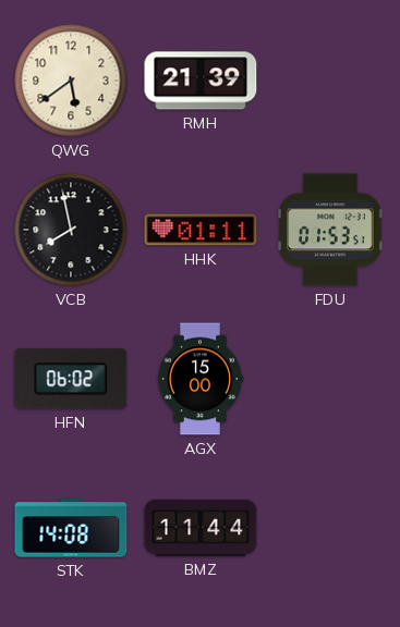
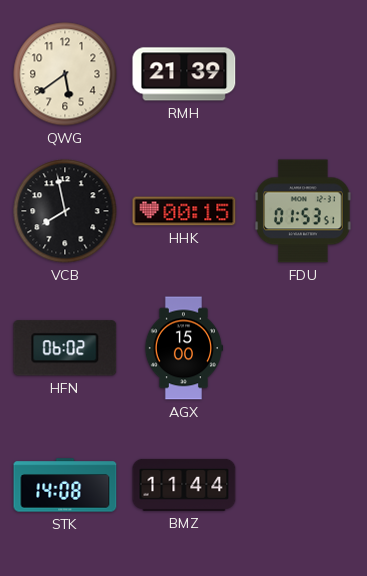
HHK: 01:11 -> 00:15 (184, 211)
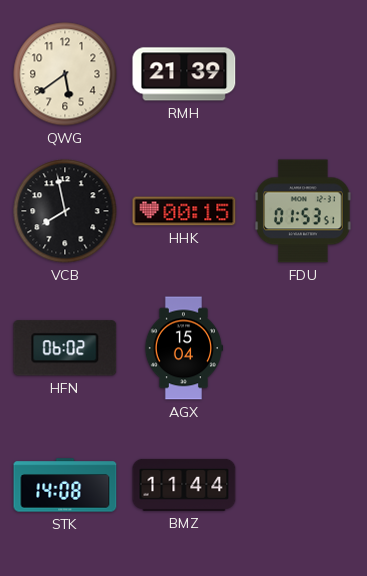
AGX: 15:00 -> 15:04 (184, 348)
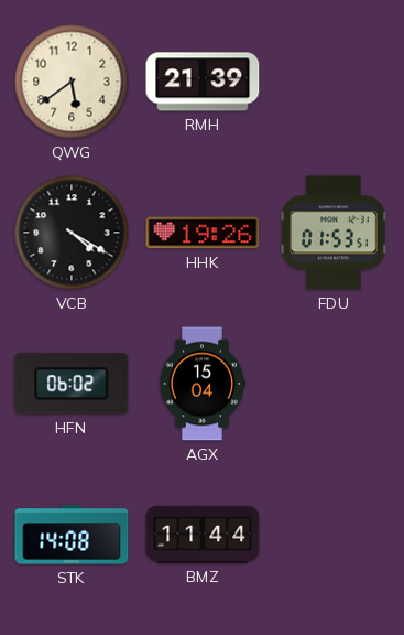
VCB: 7:58 -> 4:20 (72, 233)
HHK: 00:15 -> 19:26 (203, 233)
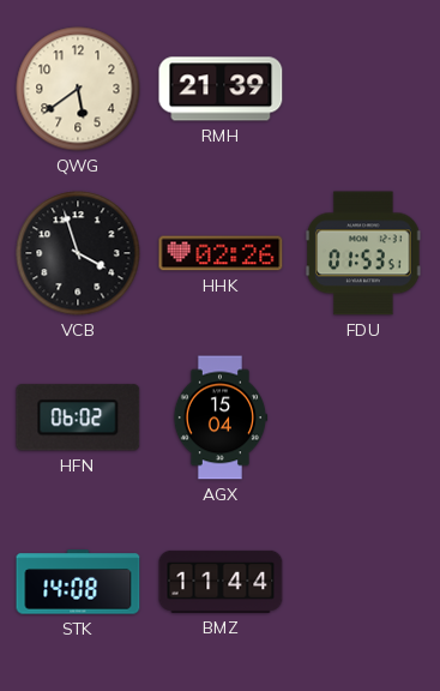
VCB: 4:20 -> 3:57 (78, 253)
HHK: 19:26 -> 02:26 (221, 253)
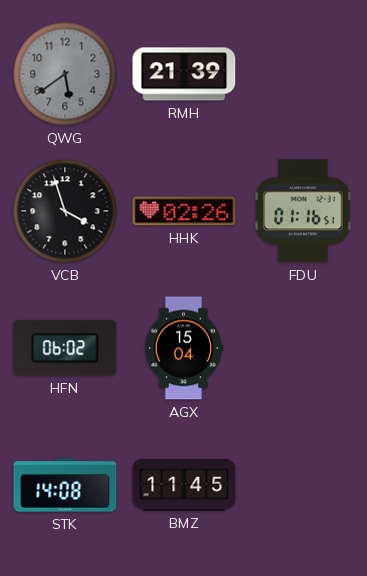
QWG dial: cream -> grey (65, 74)
FDU: 01:53 -> 01:16 (303, 211)
BMZ: 11:44 -> 11:45 (184, 485)
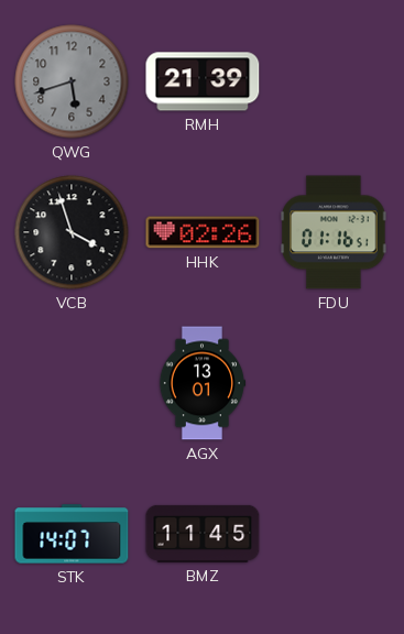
QWG: 5:39 -> 5:42 (72, 81)
HFN: 06:02 -> none (65, 348)
AGX: 15:04 -> 13:01 (203, 383)
STK: 14:08 -> 14:07 (72, 534)
